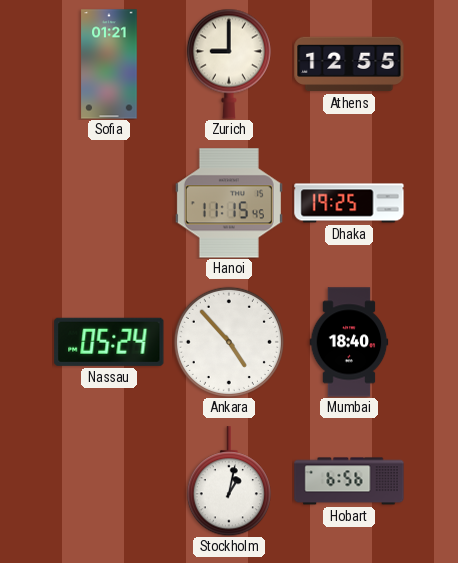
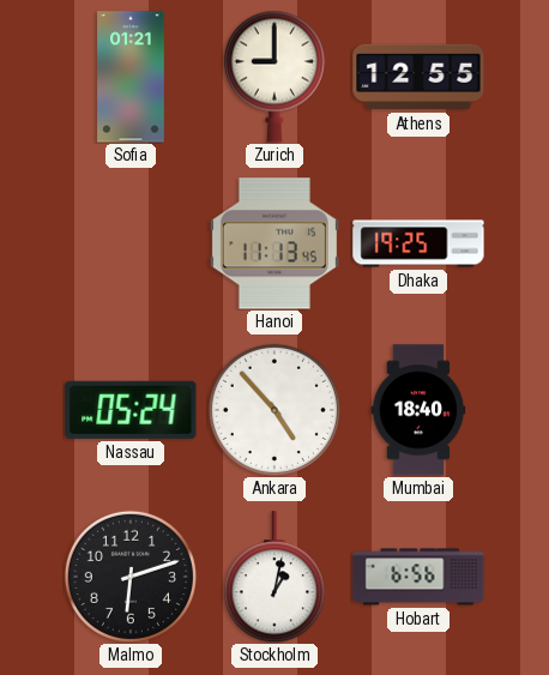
Hanoi: 11:15 -> 11:13 (274, 243)
Malmo: none -> 6:12 (131, 577)
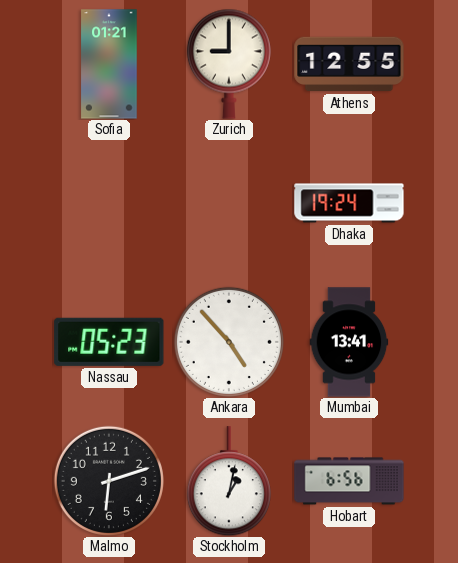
Hanoi: 11:13 -> none (274, 243)
Dhaka: 19:25 -> 19:24 (349, 203)
Nassau: 05:24 -> 05:23 (109, 342)
Mumbai: 18:40 -> 13:41 (349, 342)
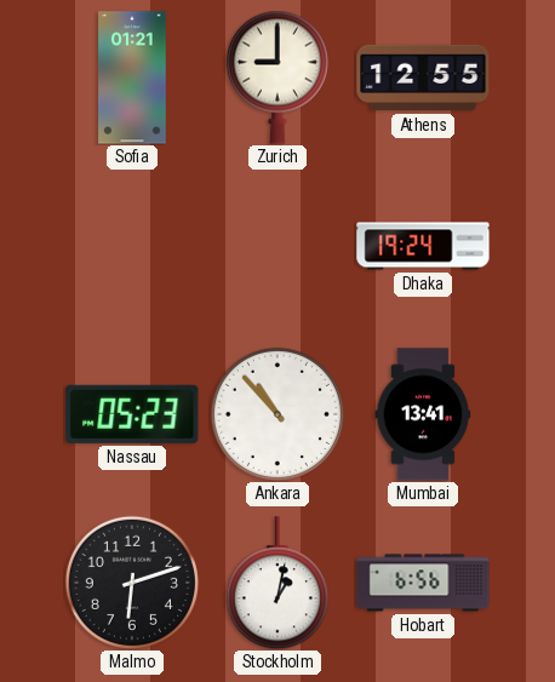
Ankara: 4:53 -> 10:53 (277, 414)
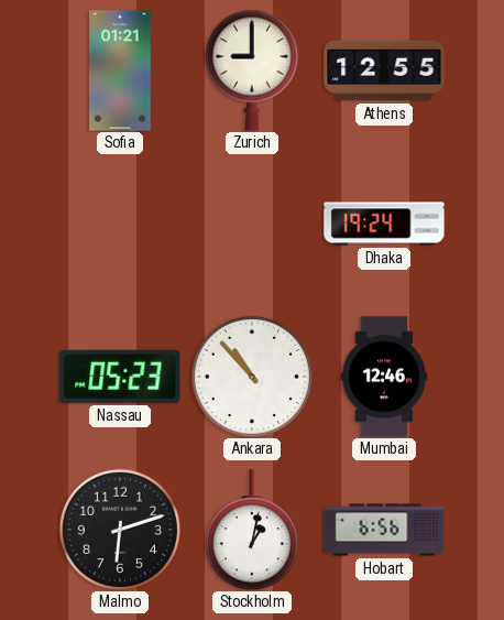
Mumbai: 13:41 -> 12:46 (384, 377)
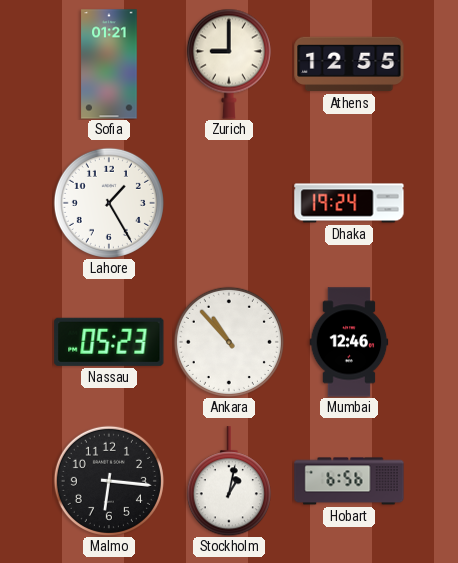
Lahore: none -> 1:25 (109, 203)
Malmo: 6:12 -> 6:16 (109, 481)
